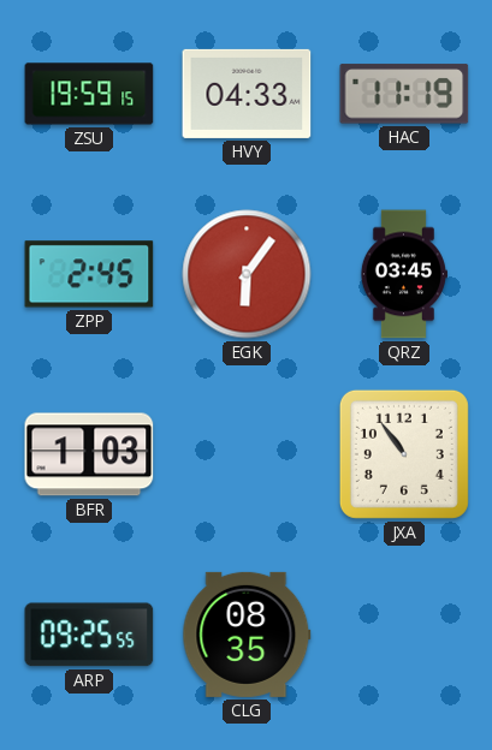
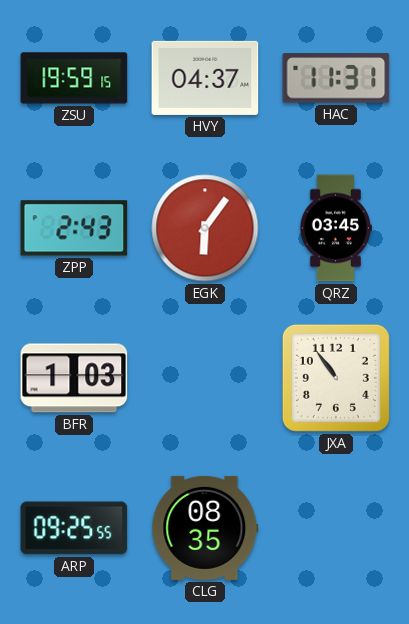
HVY: 04:33 -> 04:37 (205, 78)
HAC: 11:19 -> 11:31 (336, 78)
ZPP: 2:45 -> 2:43 (74, 228)
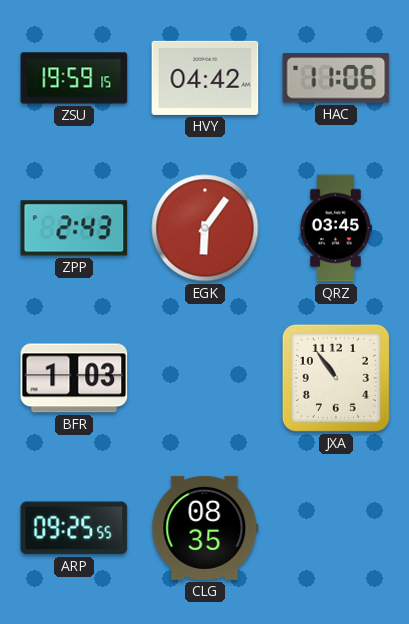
HVY: 04:37 -> 04:42 (205, 78)
HAC: 11:31 -> 11:06 (336, 78)
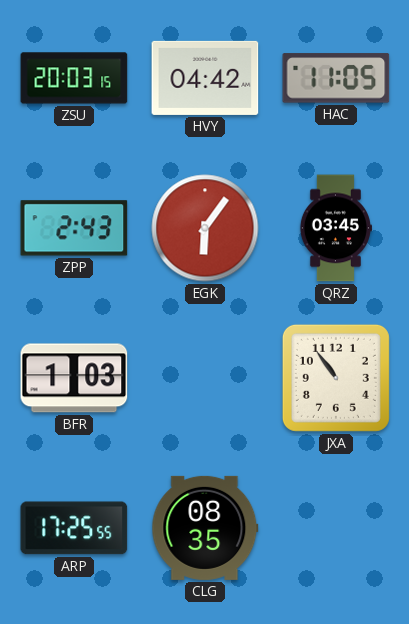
ZSU: 19:59 -> 20:03 (74, 78)
HAC: 11:06 -> 11:05 (336, 78)
ARP: 09:25 -> 17:25 (74, 528)
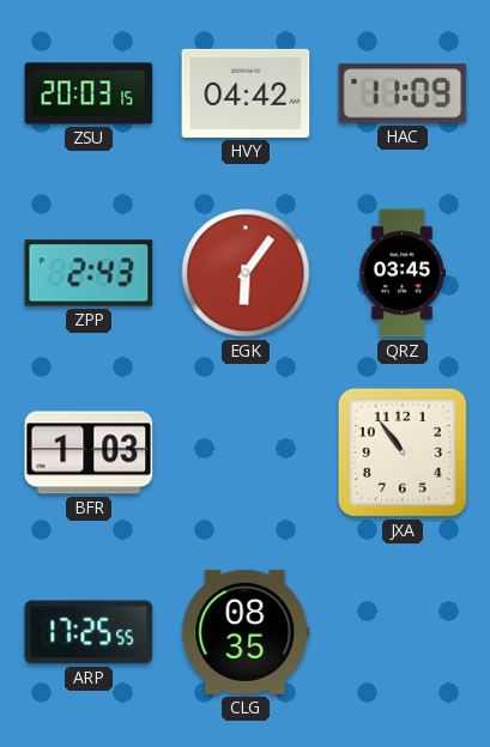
HAC: 11:05 -> 11:09 (403, 93)
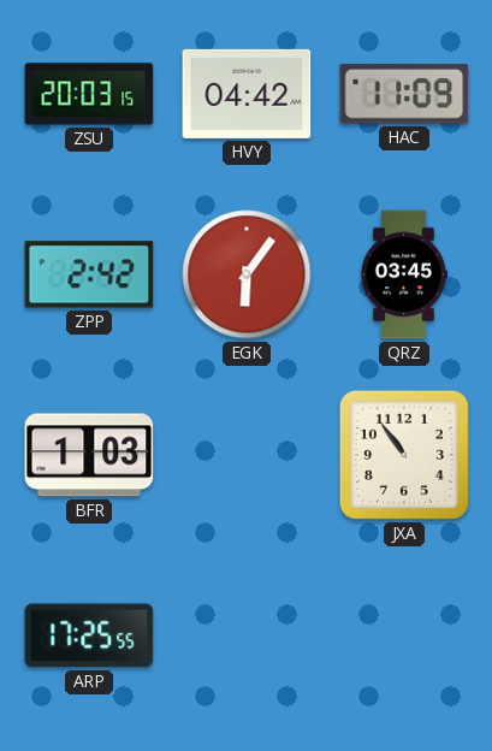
ZPP: 2:43 -> 2:42 (89, 274)
CLG: 08:35 -> none (246, 632)
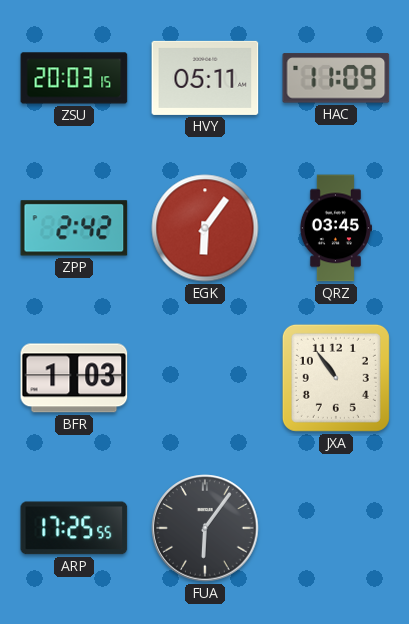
HVY: 04:42 -> 05:11 (205, 78)
FUA: none -> 6:06 (205, 528)
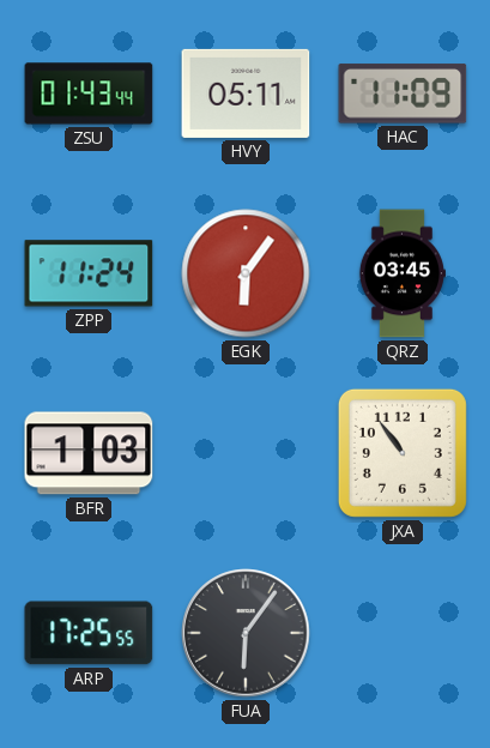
ZSU: 20:03 -> 01:43 (89, 93)
ZPP: 2:42 -> 11:24 (89, 273)
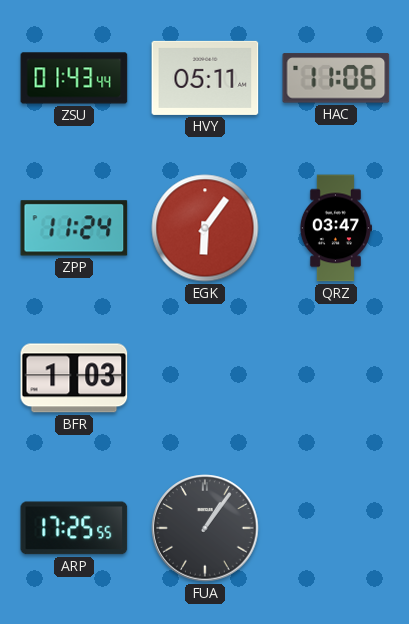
HAC: 11:09 -> 11:06 (336, 78)
QRZ: 03:45 -> 03:47 (335, 228)
JXA: 10:54 -> none (403, 453)
FUA: 6:06 -> 1:06 (205, 528)
